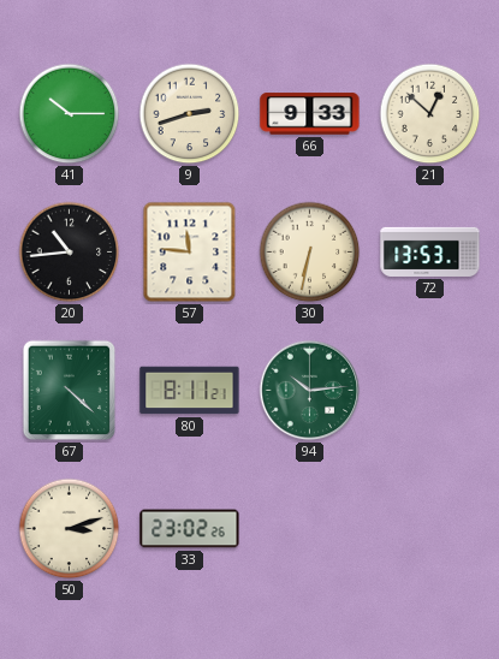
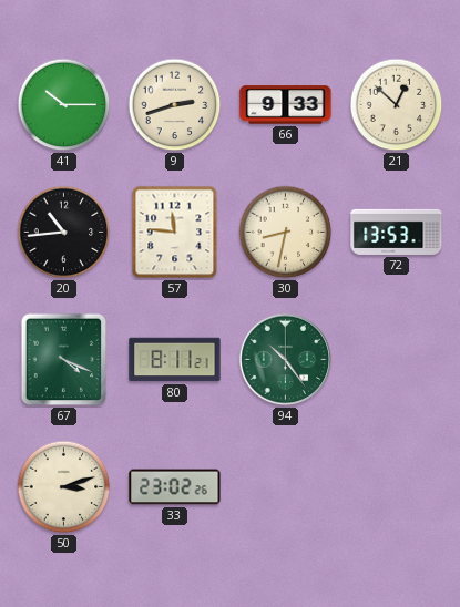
30: 6:32 -> 8:32 (286, 233)
67: 4:22 -> 4:19 (64, 360)
94: 10:14 -> 10:24 (286, 360)
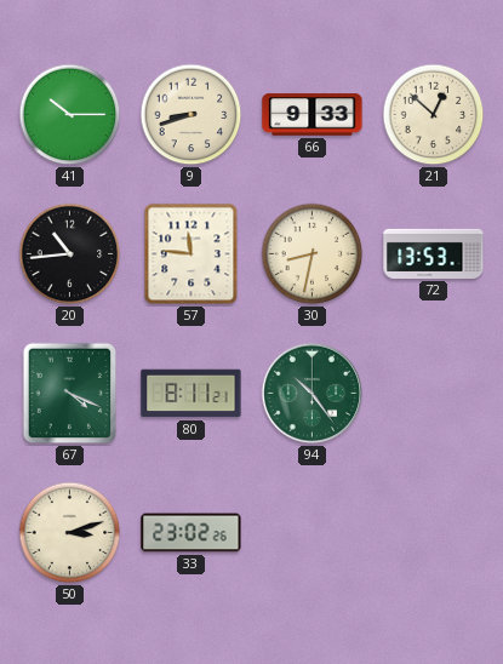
9: 2:42 -> 8:42 (192, 115)
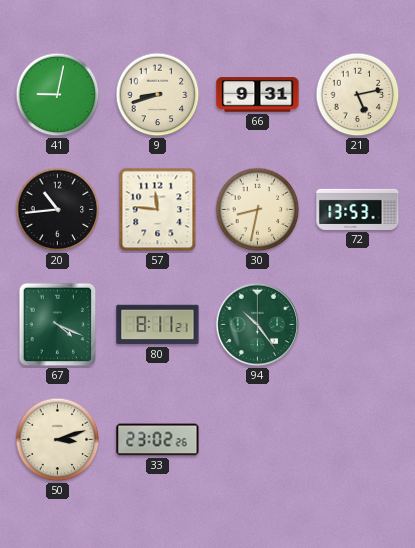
41: 10:15 -> 9:02 (58, 95)
66: 9:33 -> 9:31 (258, 95)
21: 12:52 -> 5:13 (358, 95)
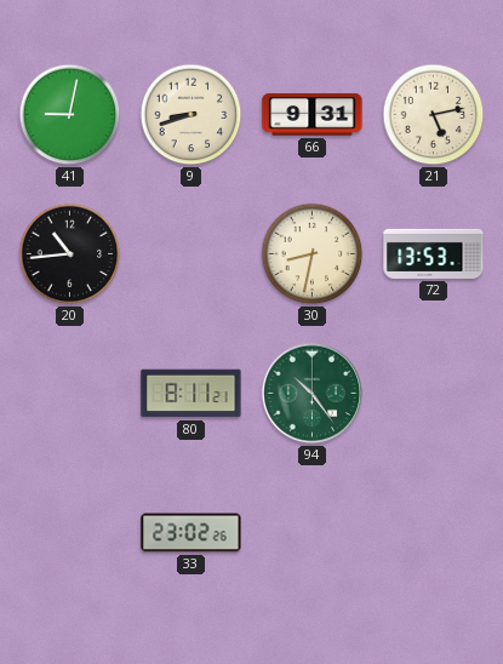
57: 11:46 -> none (158, 210)
67: 4:19 -> none (58, 325)
50: 3:12 -> none (58, 440)
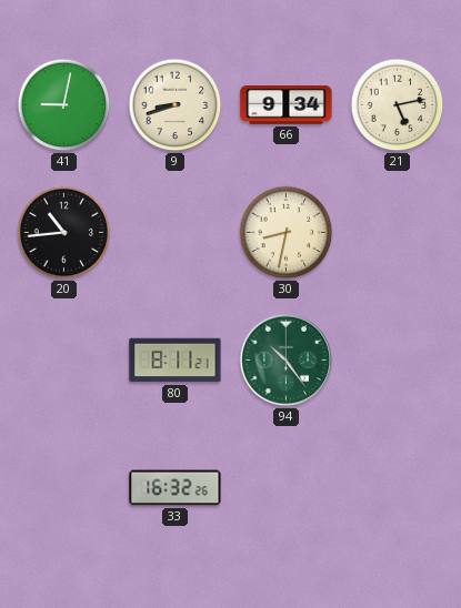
66: 9:31 -> 9:34 (287, 105)
72: 13:53 -> none (434, 253)
33: 23:02 -> 16:32 (176, 488)
